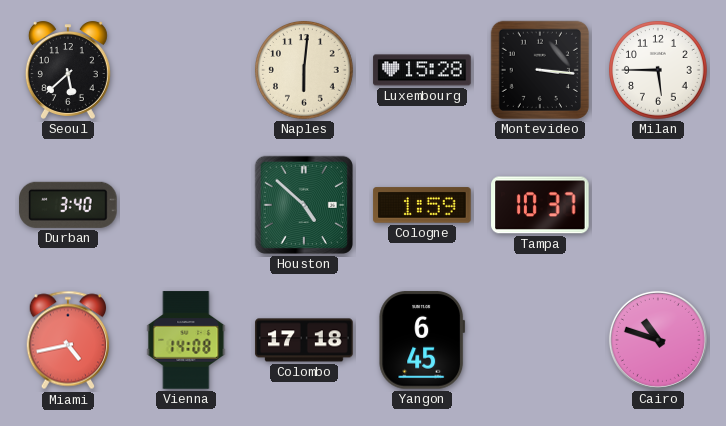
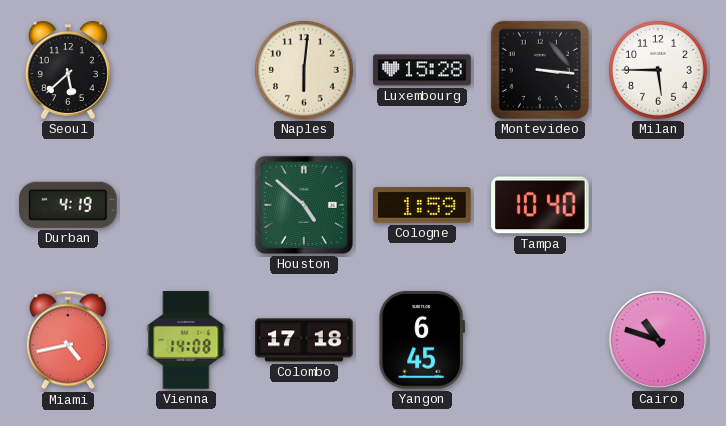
Durban: 3:40 -> 4:19 (68, 205)
Tampa: 10:37 -> 10:40 (540, 205)
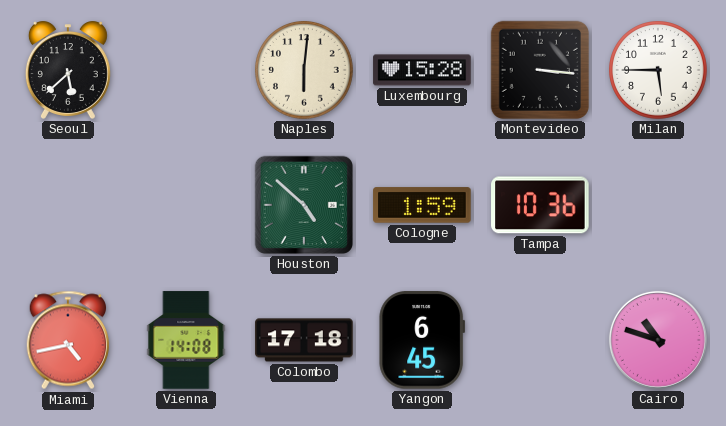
Durban: 4:19 -> none (68, 205)
Tampa: 10:40 -> 10:36 (540, 205)
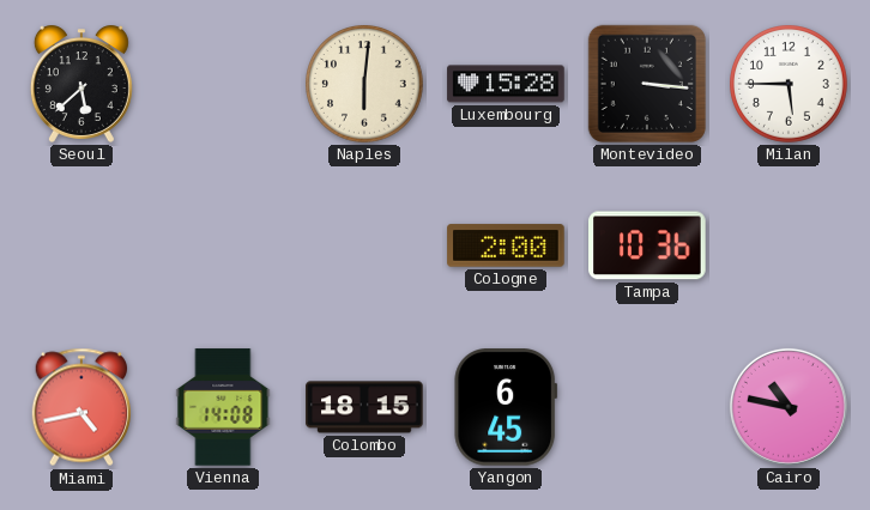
Houston: 4:52 -> none (304, 205)
Cologne: 1:59 -> 2:00 (506, 245)
Colombo: 17:18 -> 18:15 (364, 407)
Cairo: 10:48 -> 10:47 (789, 407)
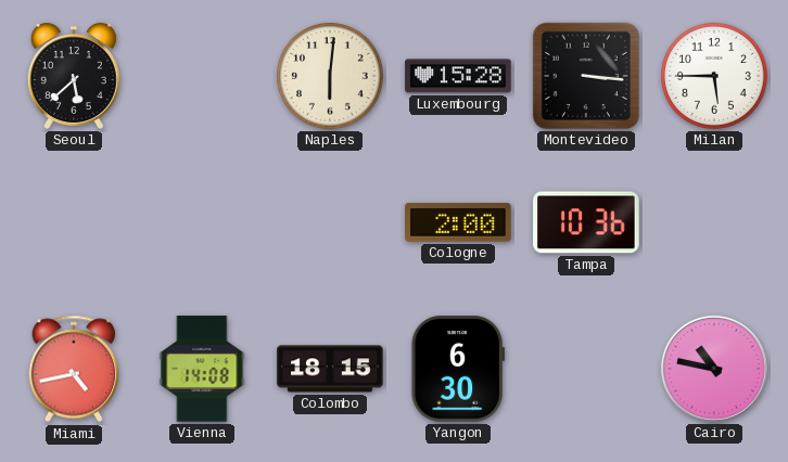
Yangon: 6:45 -> 6:30 (458, 369)
